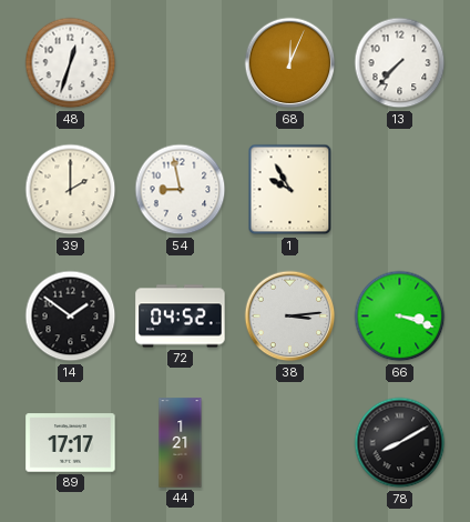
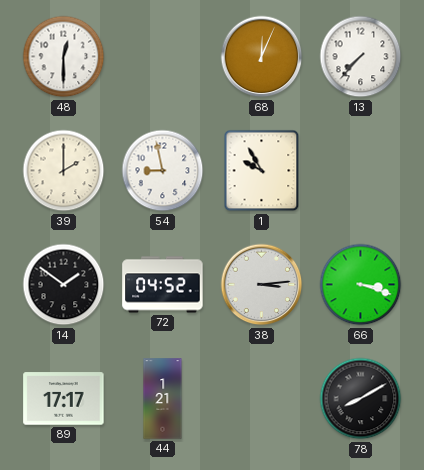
48: 12:33 -> 12:30 (64, 57)
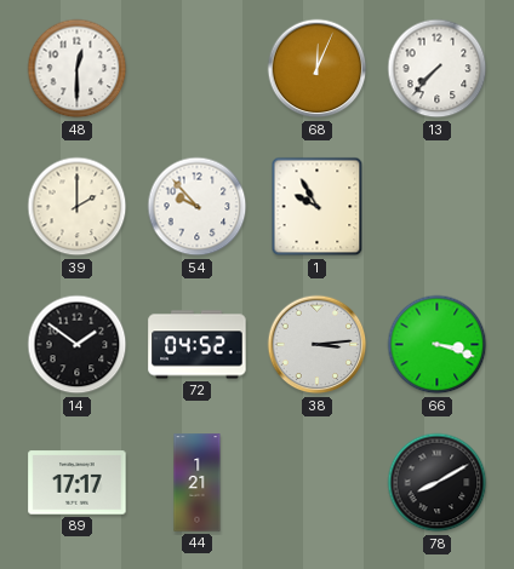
54: 8:58 -> 9:53 (198, 207)
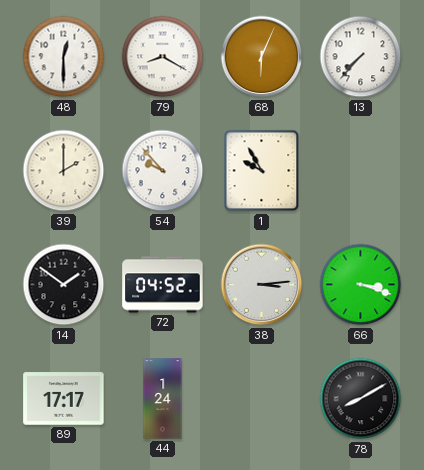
79: none -> 8:20 (163, 57)
68: 12:04 -> 6:04 (262, 57)
44: 1:21 -> 1:24 (163, 399)
